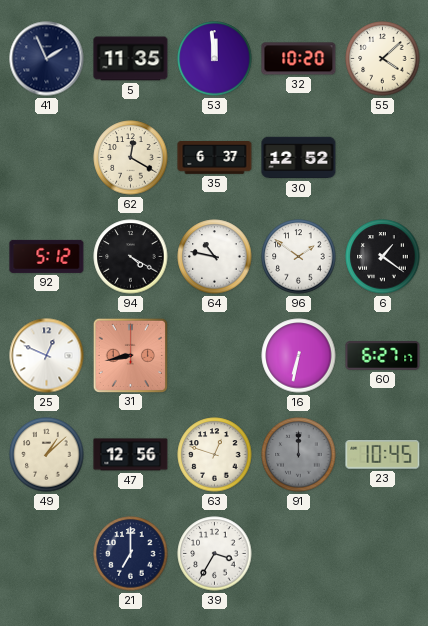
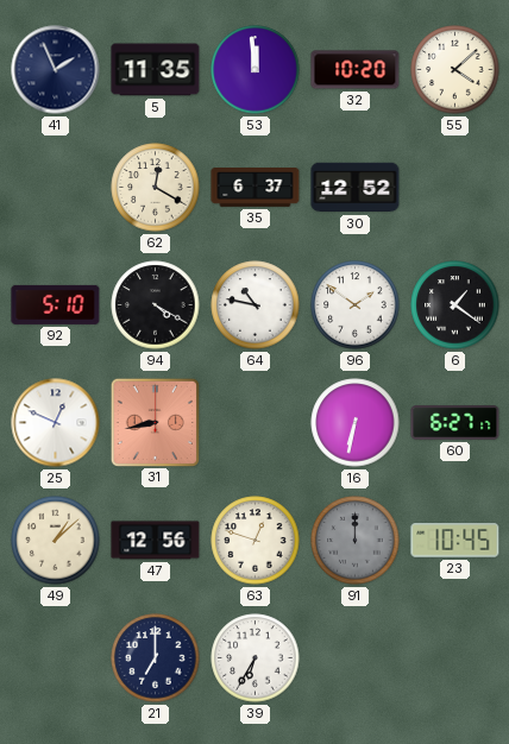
92: 5:12 -> 5:10 (56, 304)
39: 3:35 -> 6:35 (256, 658)
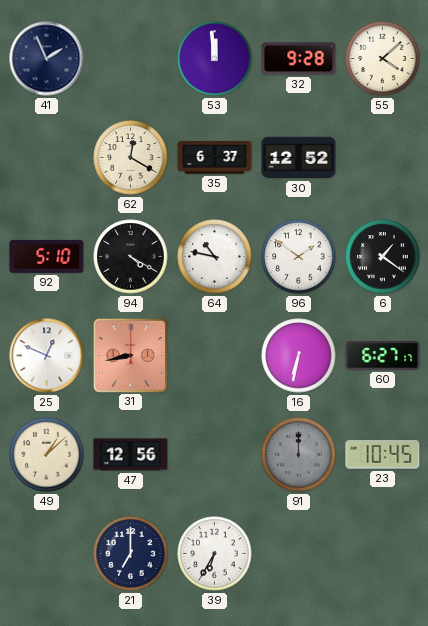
5: 11:35 -> none (156, 70)
32: 10:20 -> 9:28 (299, 59)
63: 12:48 -> none (256, 541)
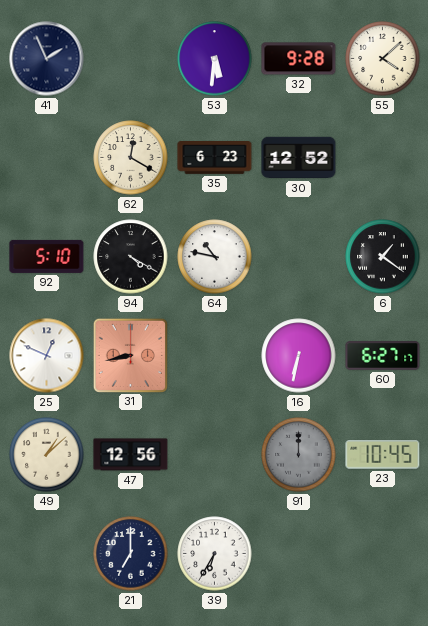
53: 11:59 -> 5:31 (215, 59)
35: 6:37 -> 6:23 (215, 158)
96: 1:51 -> none (299, 257)
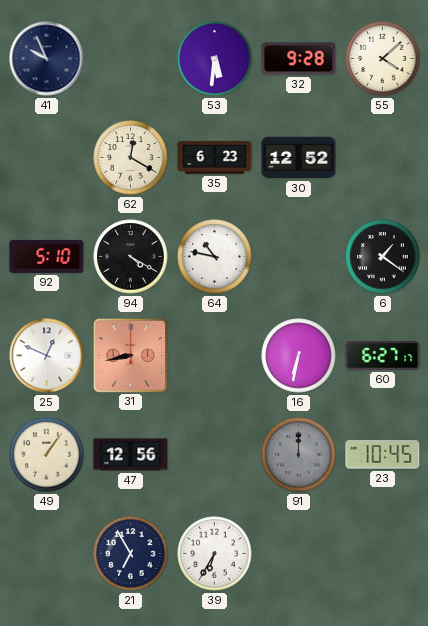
41: 1:56 -> 9:56 (47, 59)
49: 1:08 -> 1:06 (47, 455)
21: 7:00 -> 6:55 (131, 554)
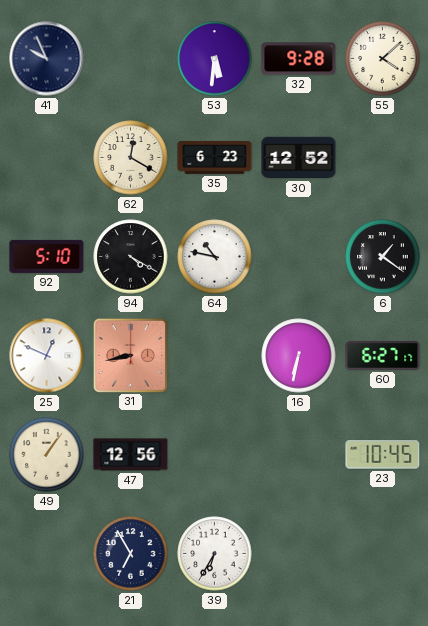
91: 12:00 -> none (299, 455)
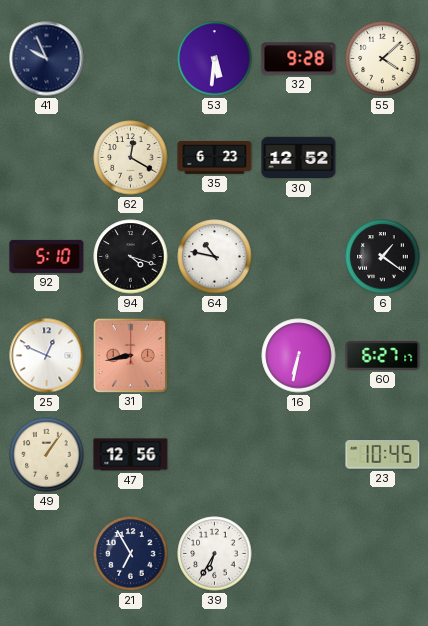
94: 4:20 -> 4:18 (131, 257)
